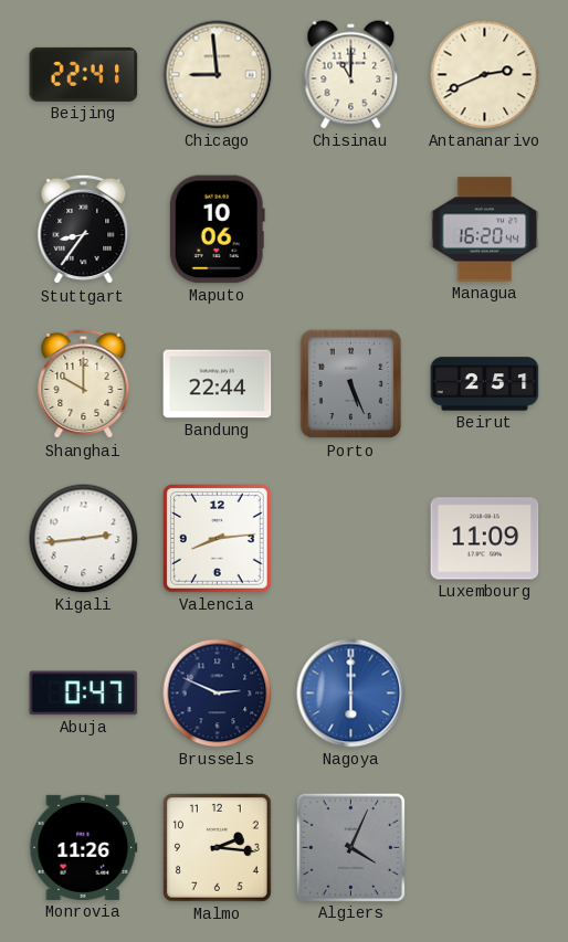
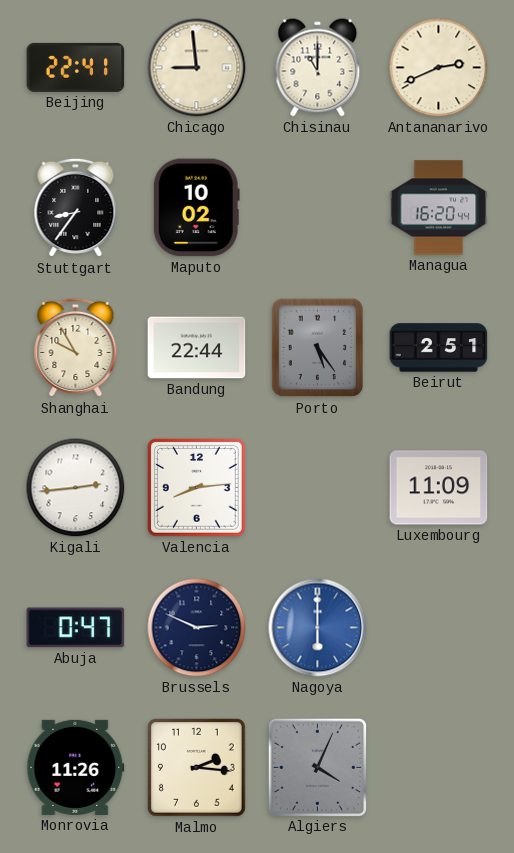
Maputo: 10:06 -> 10:02 (196, 208)
Shanghai: 10:00 -> 9:55 (76, 348)
Porto: 5:26 -> 5:24 (318, 348)
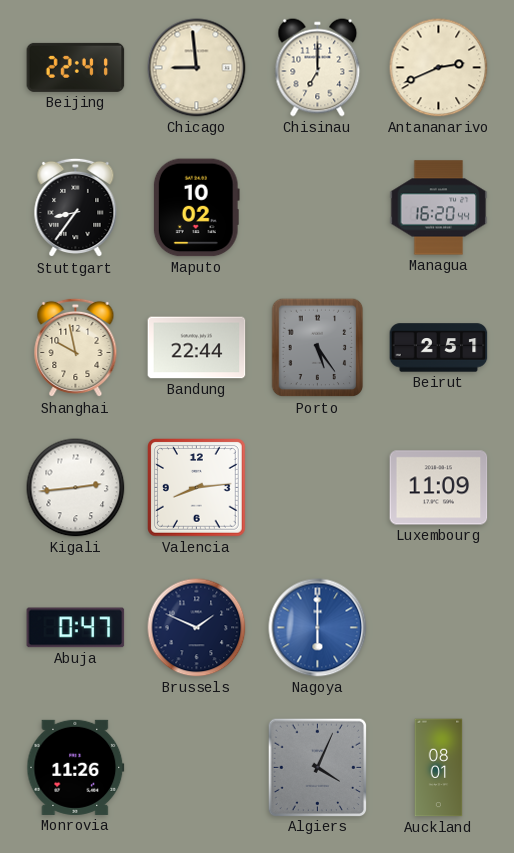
Chisinau: 11:00 -> 7:00 (318, 68)
Shanghai: 9:55 -> 9:58 (76, 348)
Brussels: 2:49 -> 1:49 (197, 628)
Malmo: 2:16 -> none (197, 768)
Auckland: none -> 08:01 (439, 768)
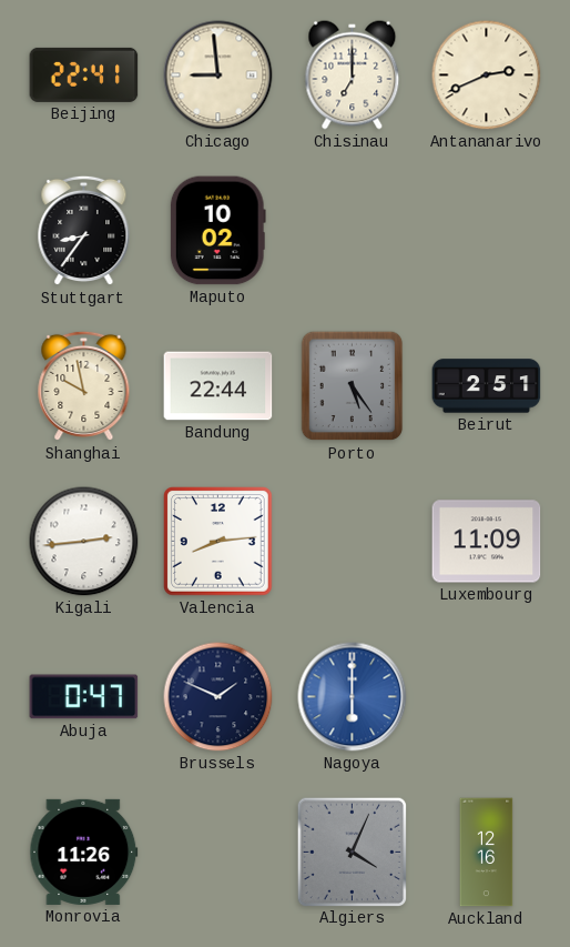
Managua: 16:20 -> none (439, 208)
Auckland: 08:01 -> 12:16 (487, 853)
